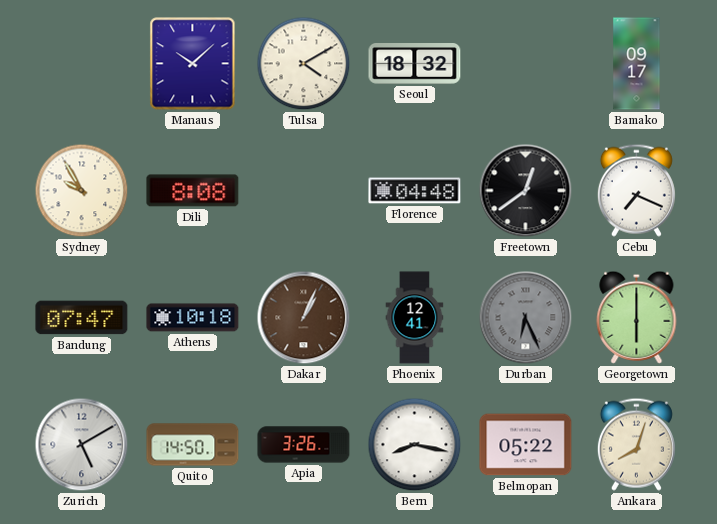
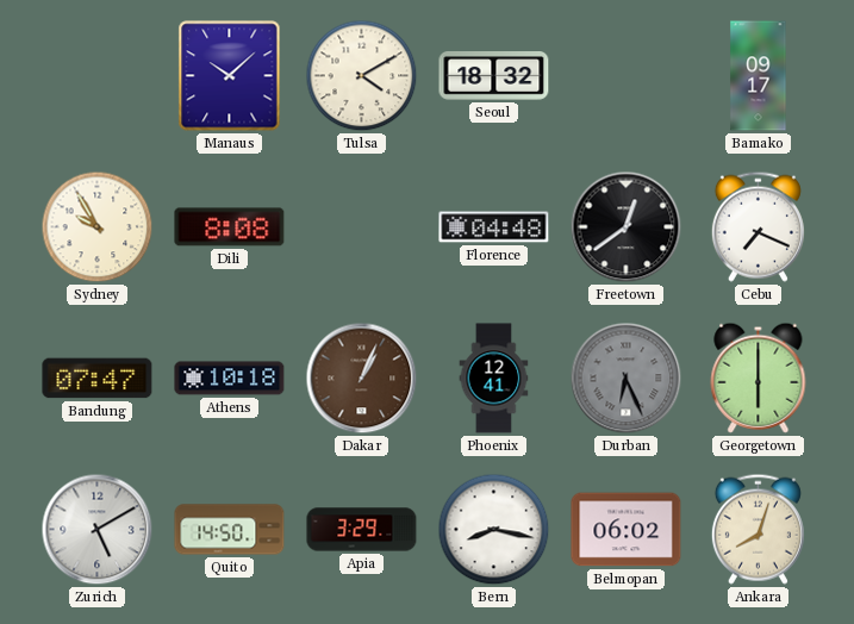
Apia: 3:26 -> 3:29 (362, 530)
Belmopan: 05:22 -> 06:02 (627, 530)
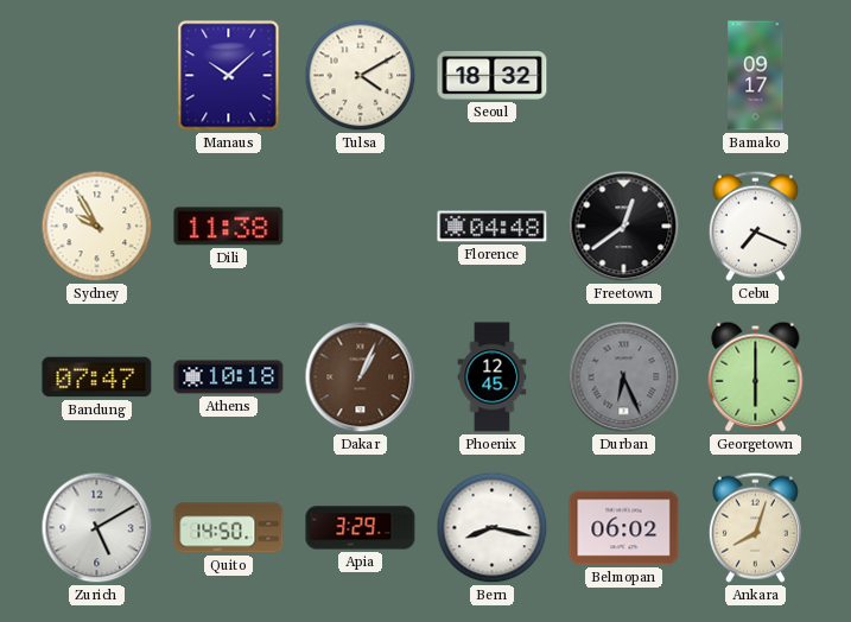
Dili: 8:08 -> 11:38 (229, 227)
Phoenix: 12:41 -> 12:45 (493, 377)
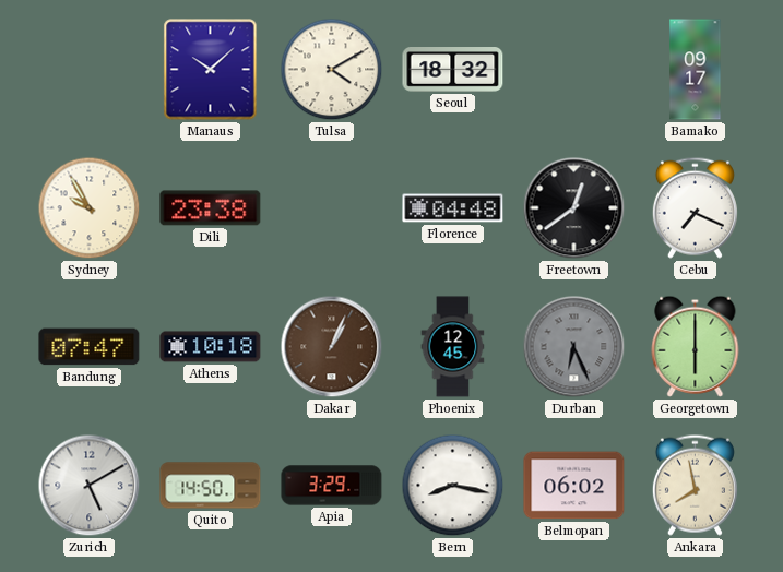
Dili: 11:38 -> 23:38 (211, 208)
Ankara: 8:03 -> 7:58 (695, 485)
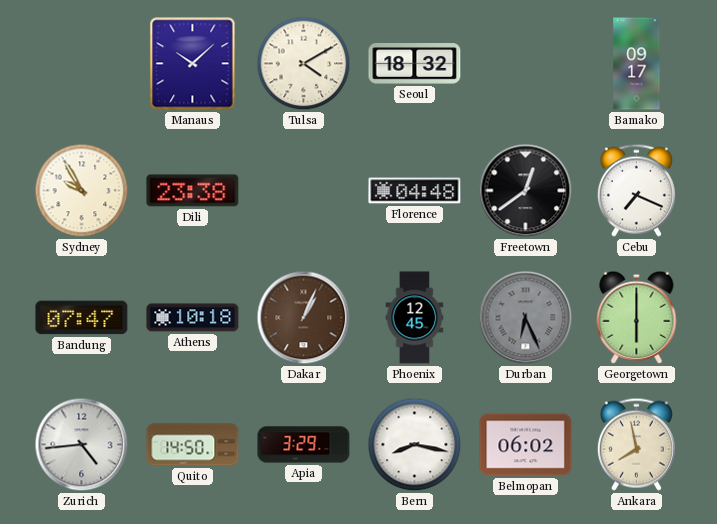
Zurich: 5:10 -> 4:44 (82, 445)
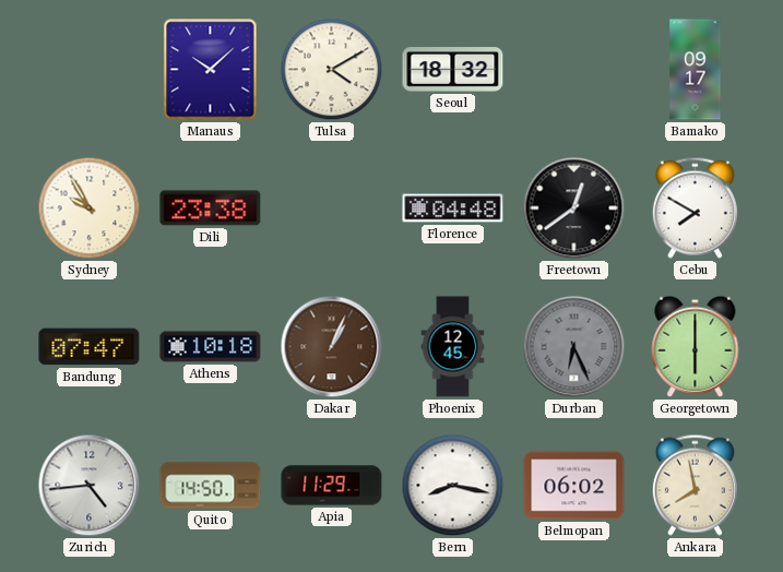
Cebu: 7:19 -> 7:50 (695, 207)
Apia: 3:29 -> 11:29 (332, 486)
